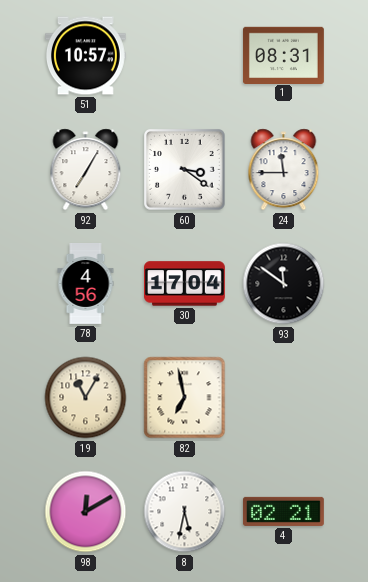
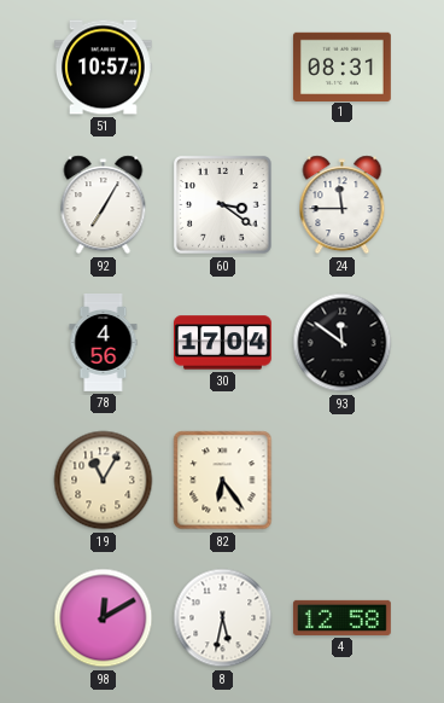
82: 6:58 -> 6:24 (223, 481)
4: 02:21 -> 12:58 (341, 617)
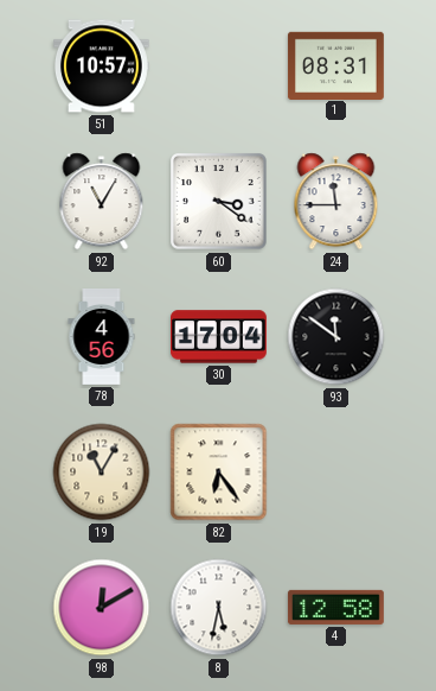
92: 7:05 -> 11:05 (102, 202)
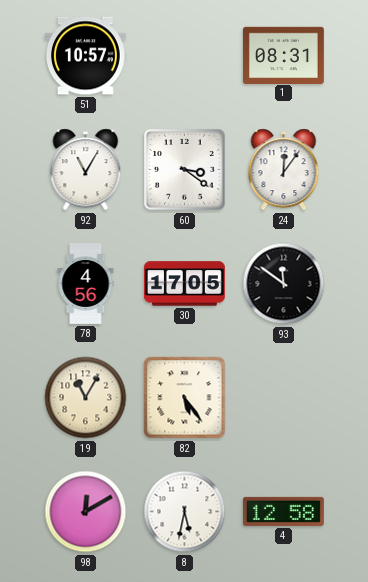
24: 11:45 -> 12:06 (284, 170)
30: 17:04 -> 17:05 (185, 284)
82: 6:24 -> 5:24 (185, 398)
